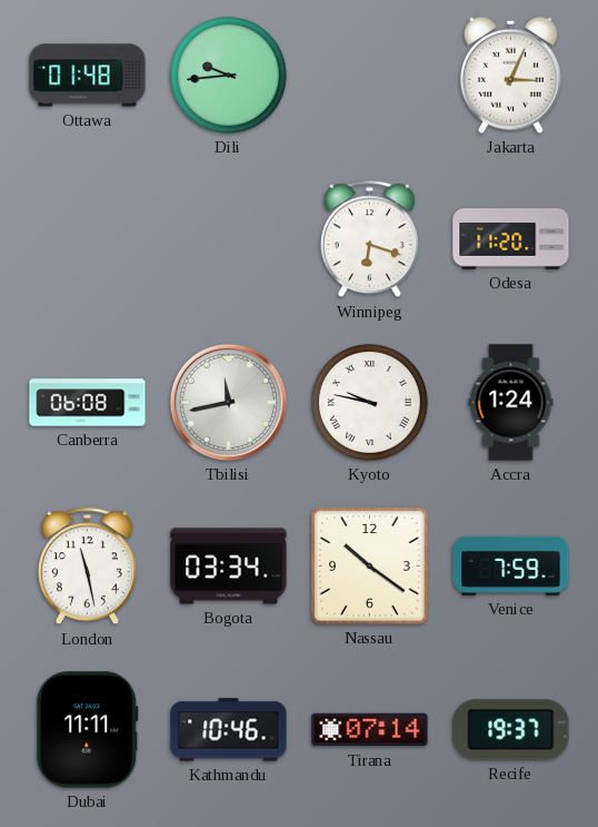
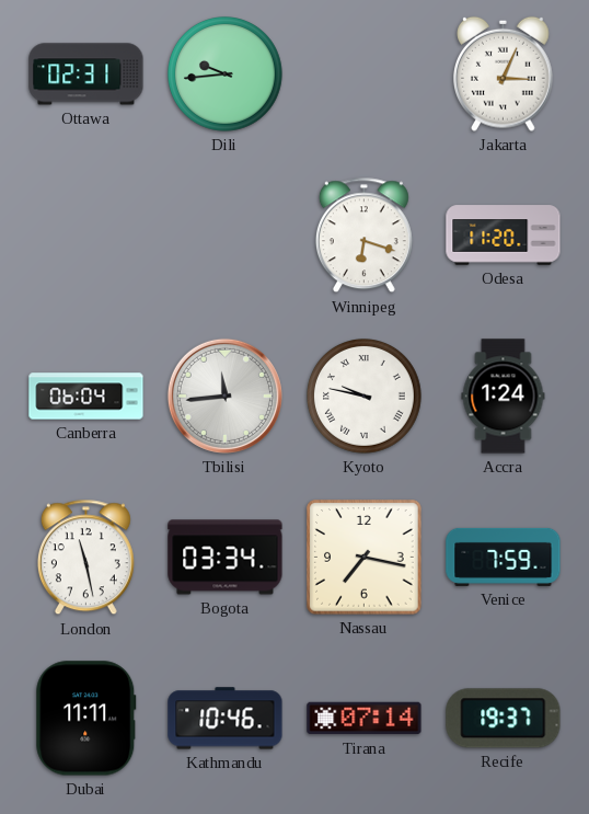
Ottawa: 01:48 -> 02:31 (86, 74)
Canberra: 06:08 -> 06:04 (86, 397)
Tbilisi: 11:43 -> 11:44 (224, 395)
Nassau: 10:21 -> 7:17 (365, 558)
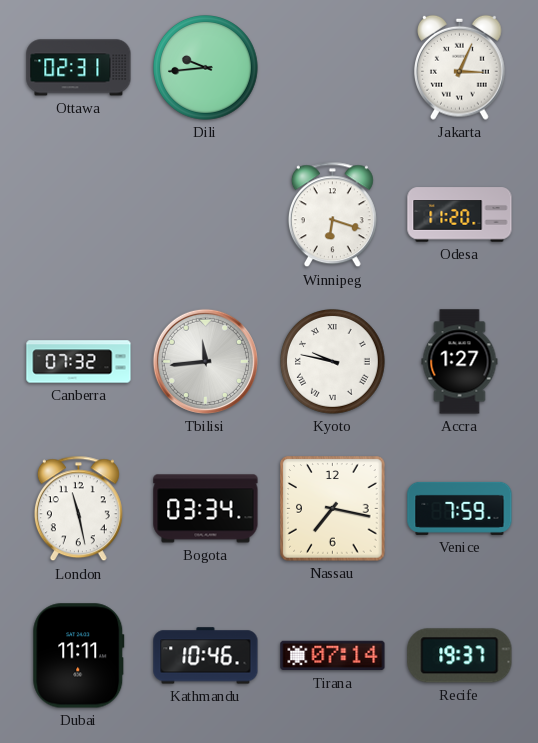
Canberra: 06:04 -> 07:32 (79, 362)
Accra: 1:24 -> 1:27 (460, 362)
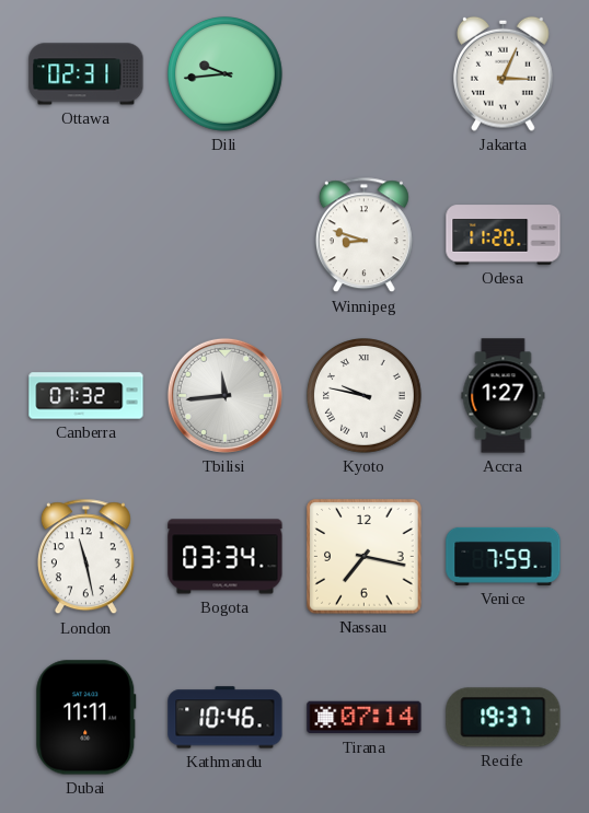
Winnipeg: 6:18 -> 8:48 (363, 235)
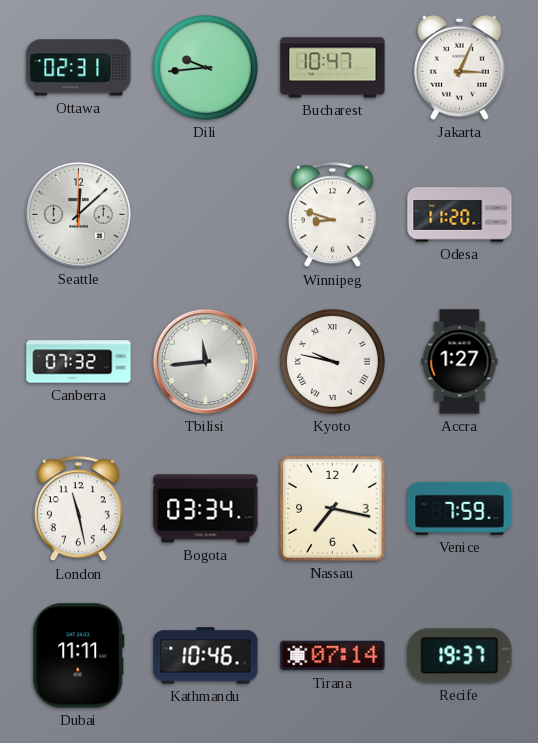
Bucharest: none -> 10:47 (333, 68)
Seattle: none -> 12:08 (78, 214)
